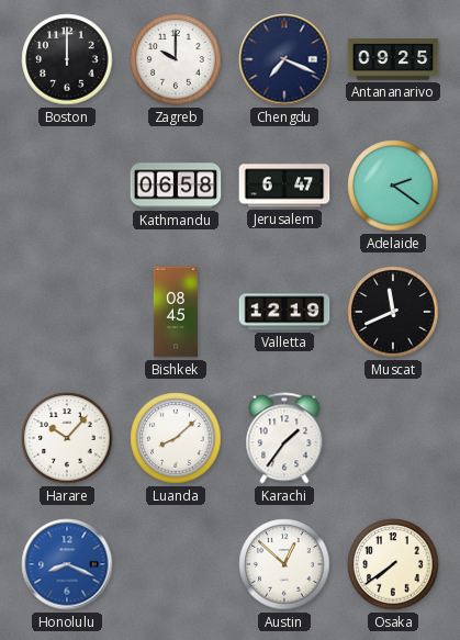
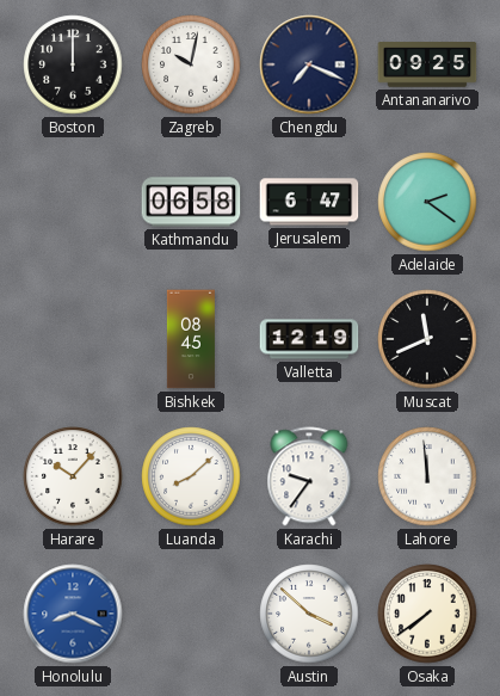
Zagreb: 10:00 -> 10:02 (191, 64)
Karachi: 1:36 -> 9:36 (309, 476)
Lahore: none -> 11:59 (427, 476)
Austin: 12:52 -> 3:52 (309, 614)
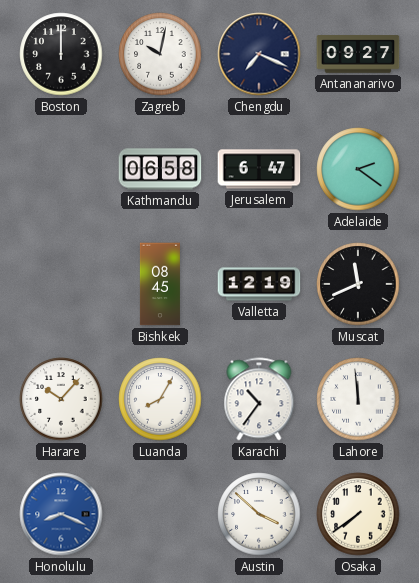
Antananarivo: 09:25 -> 09:27 (358, 54)
Luanda: 8:08 -> 8:05 (160, 399)
Karachi: 9:36 -> 10:36 (259, 399)
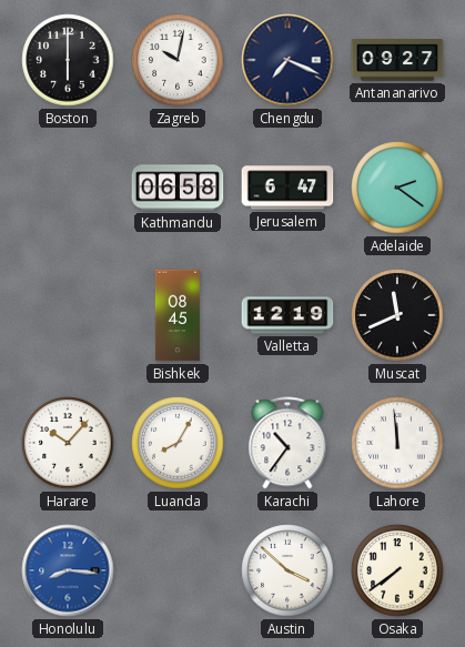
Boston: 12:00 -> 6:00 (68, 60)
Honolulu: 8:19 -> 8:16 (68, 570)
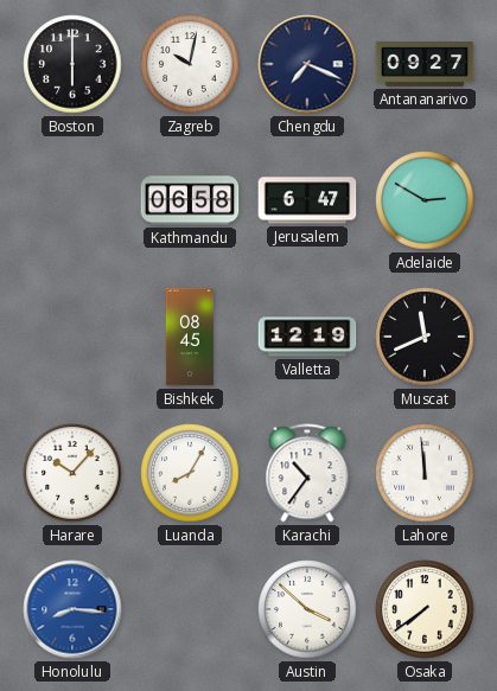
Adelaide: 2:21 -> 2:50 (425, 200)
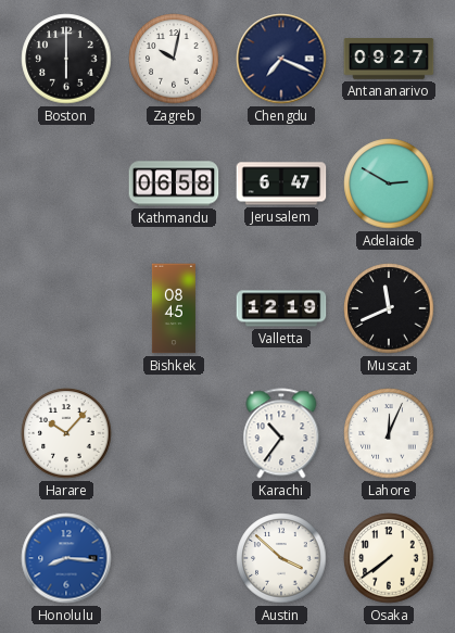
Luanda: 8:05 -> none (190, 473)
Lahore: 11:59 -> 12:04 (389, 433)
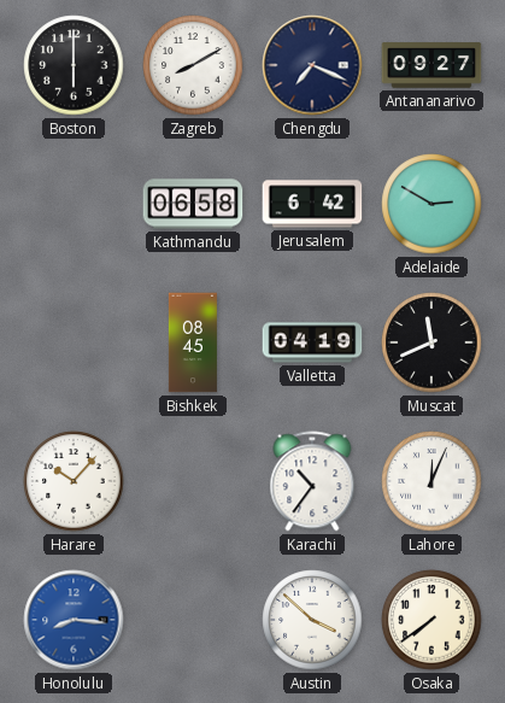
Zagreb: 10:02 -> 8:10 (193, 65)
Jerusalem: 6:47 -> 6:42 (312, 204)
Valletta: 12:19 -> 04:19 (312, 342)
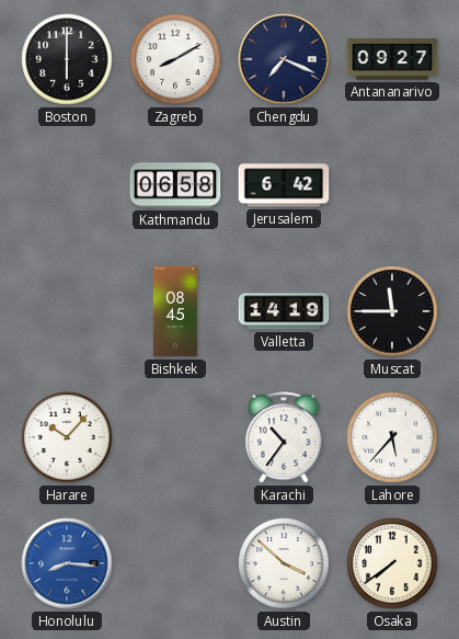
Adelaide: 2:50 -> none (431, 204)
Valletta: 04:19 -> 14:19 (284, 311)
Muscat: 11:41 -> 11:45 (392, 311)
Lahore: 12:04 -> 5:37 (392, 437)
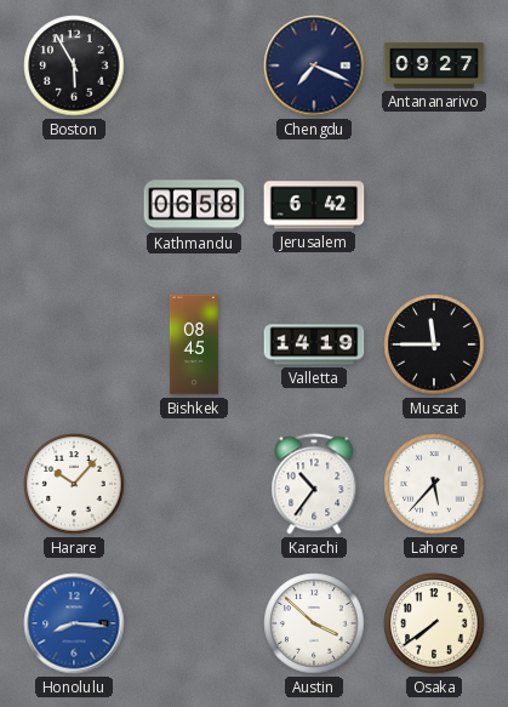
Boston: 6:00 -> 5:55 (74, 65)
Zagreb: 8:10 -> none (175, 59)
